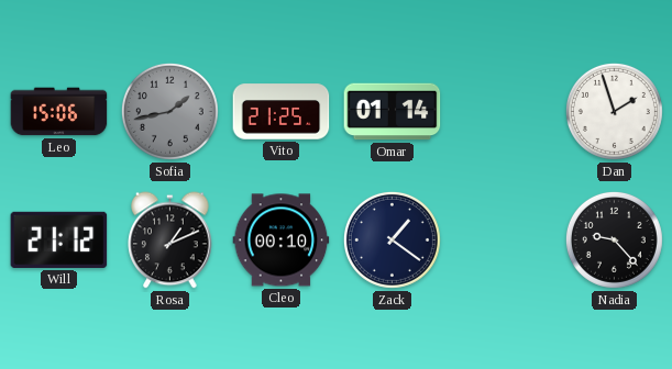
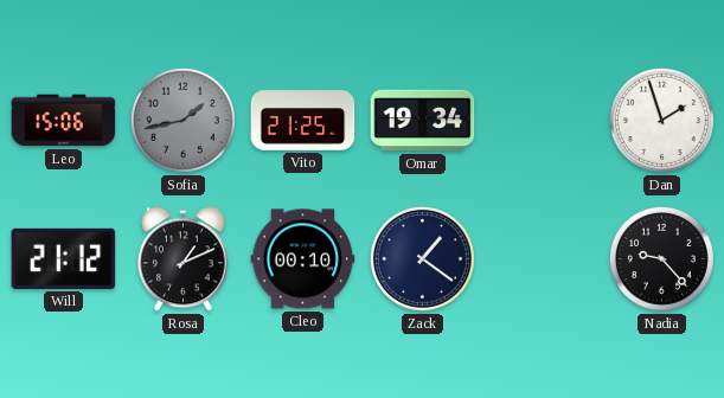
Omar: 01:14 -> 19:34 (423, 121)
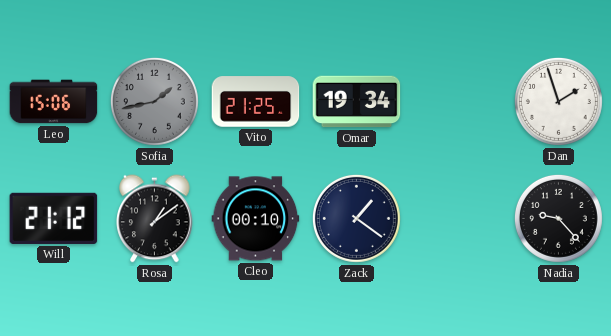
Rosa: 1:11 -> 1:09 (155, 219)
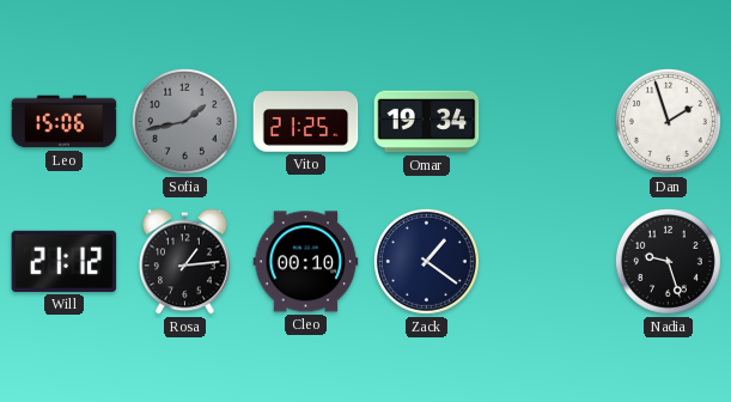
Rosa: 1:09 -> 1:14 (185, 262)
Nadia: 9:23 -> 9:27 (668, 261)
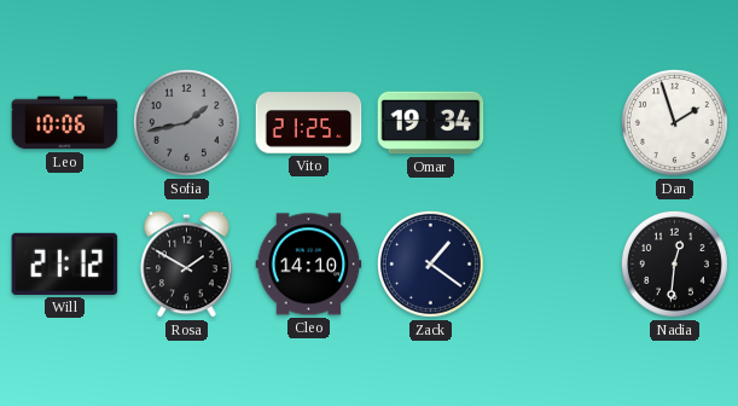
Leo: 15:06 -> 10:06 (65, 123)
Rosa: 1:14 -> 1:50 (187, 265)
Cleo: 00:10 -> 14:10 (309, 265)
Nadia: 9:27 -> 12:31 (674, 263)
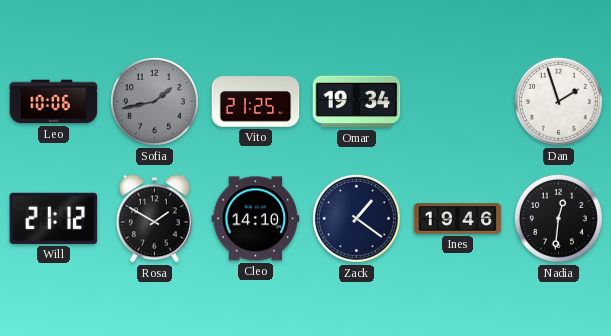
Ines: none -> 19:46 (458, 219)
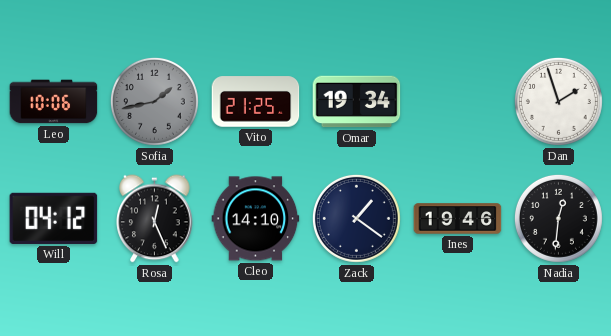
Will: 21:12 -> 04:12 (54, 218)
Rosa: 1:50 -> 12:26 (155, 219)
